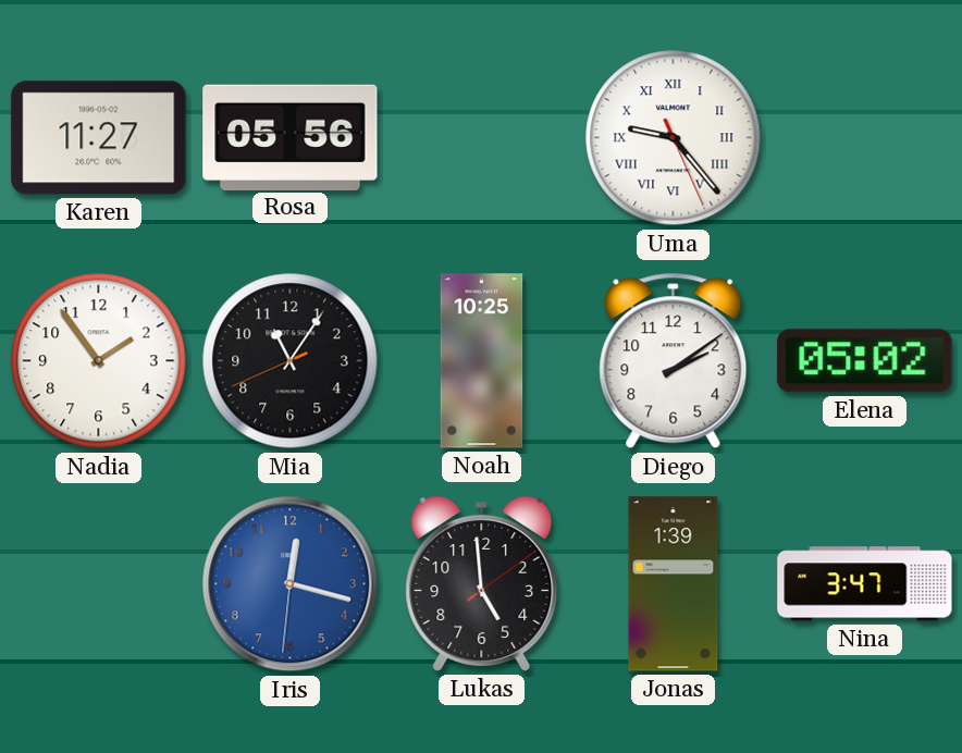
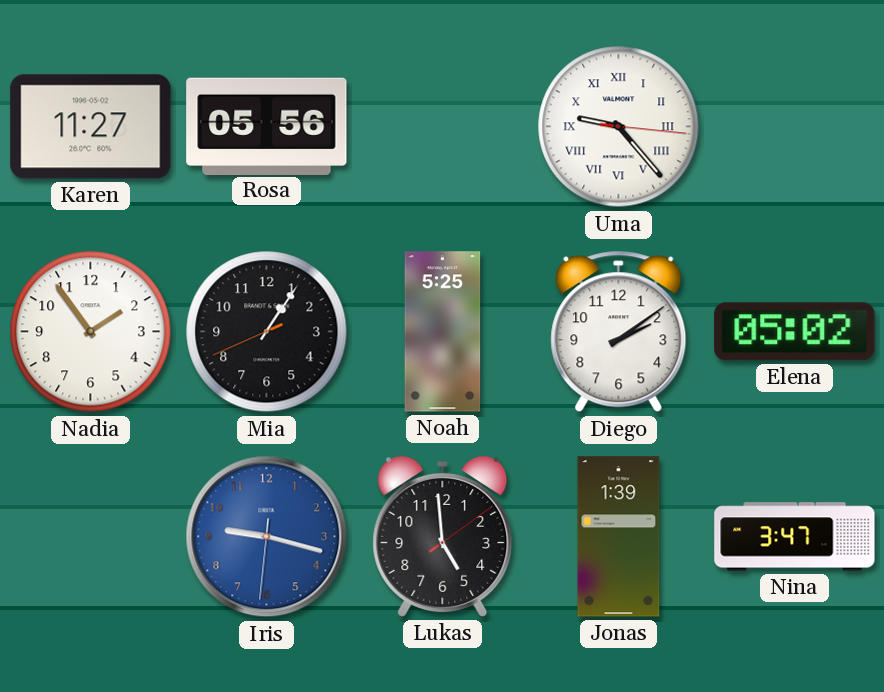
Uma: 9:23:26 -> 9:23:16 (619, 127)
Mia: 11:05 -> 1:05 (267, 332)
Noah: 10:25 -> 5:25 (443, 332)
Iris: 12:17 -> 9:17 (267, 537)
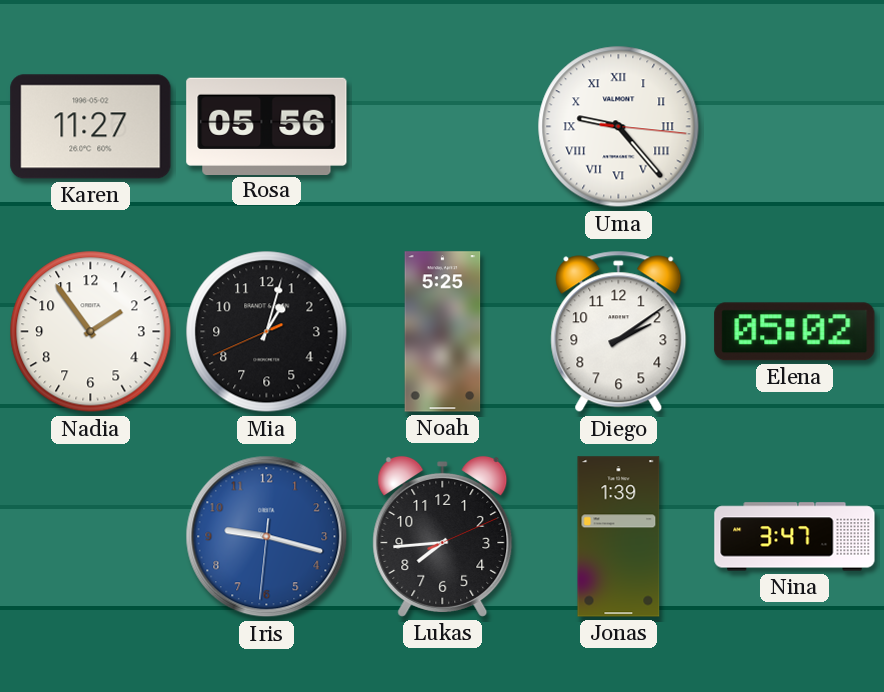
Mia: 1:05 -> 1:02 (267, 332)
Lukas: 4:59 -> 7:44 (443, 536)
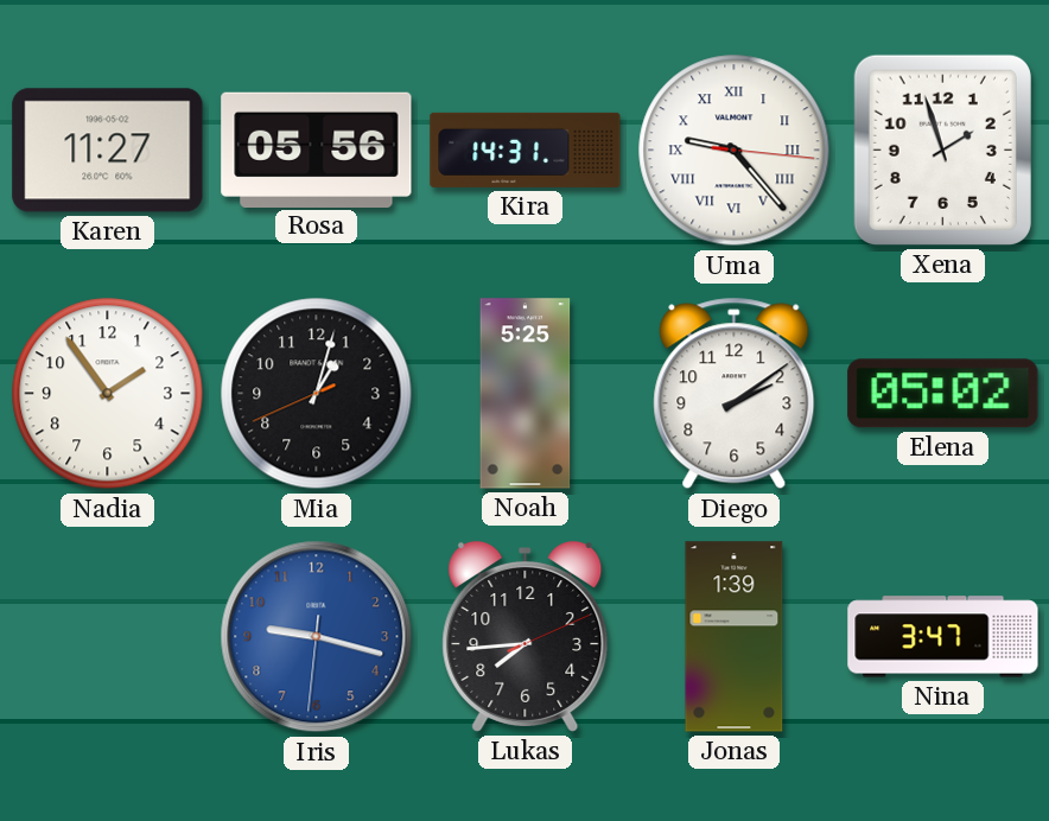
Kira: none -> 14:31 (526, 149)
Xena: none -> 1:57 (942, 149)
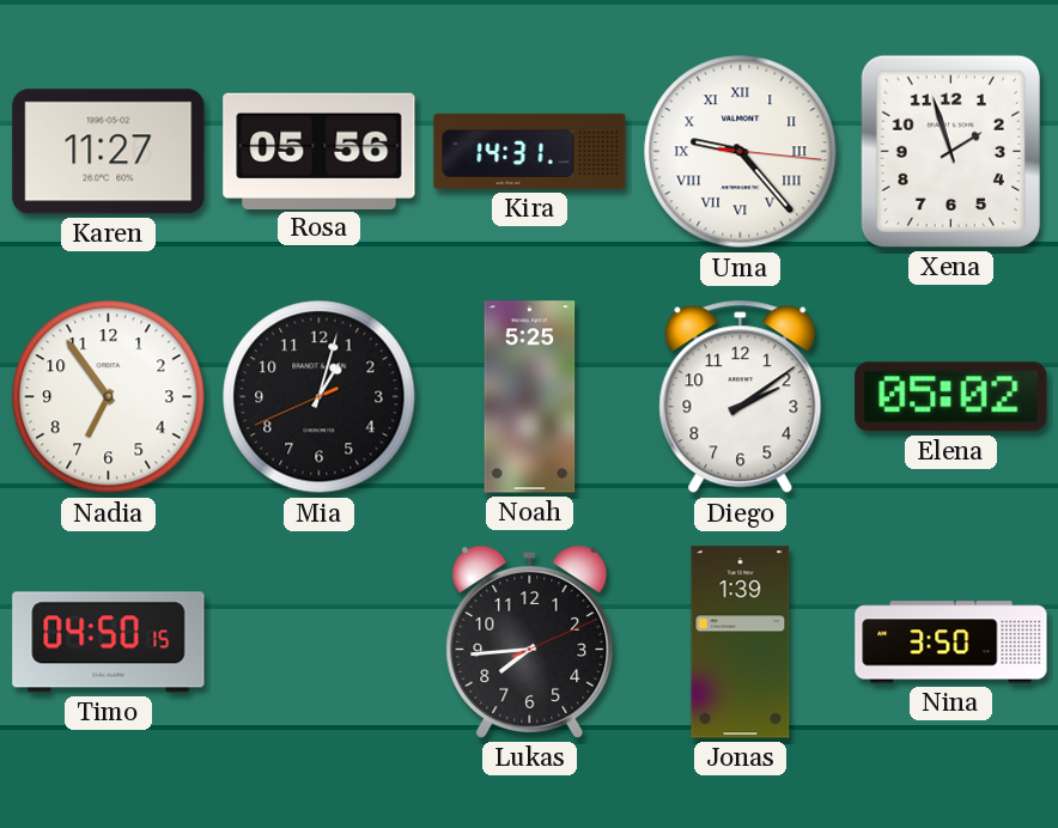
Nadia: 1:54 -> 6:54 (109, 397)
Timo: none -> 04:50 (109, 643)
Iris: 9:17 -> none (317, 637)
Nina: 3:47 -> 3:50 (951, 643)
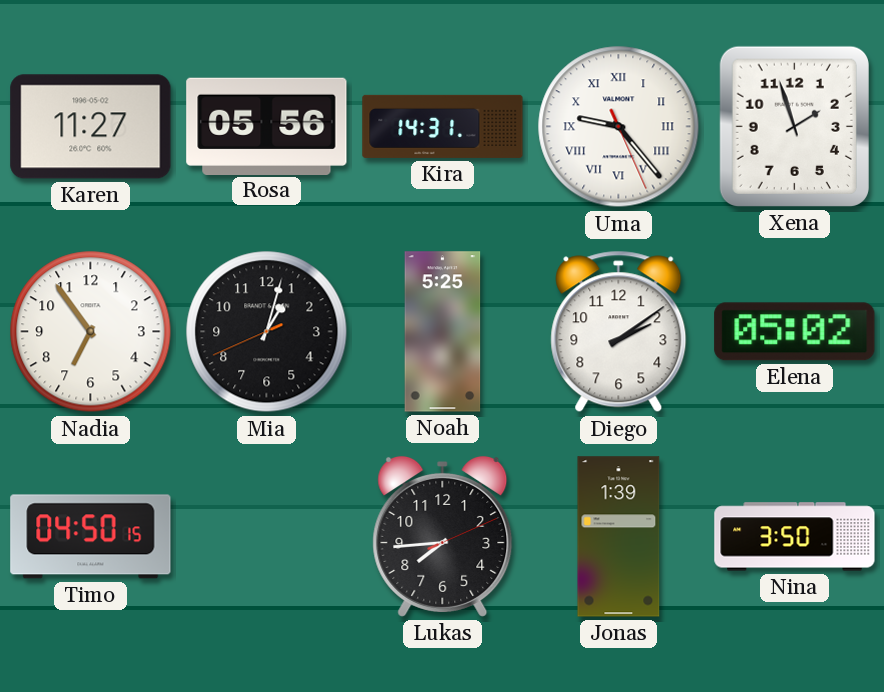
Uma: 9:23:16 -> 9:23:26 (619, 127)
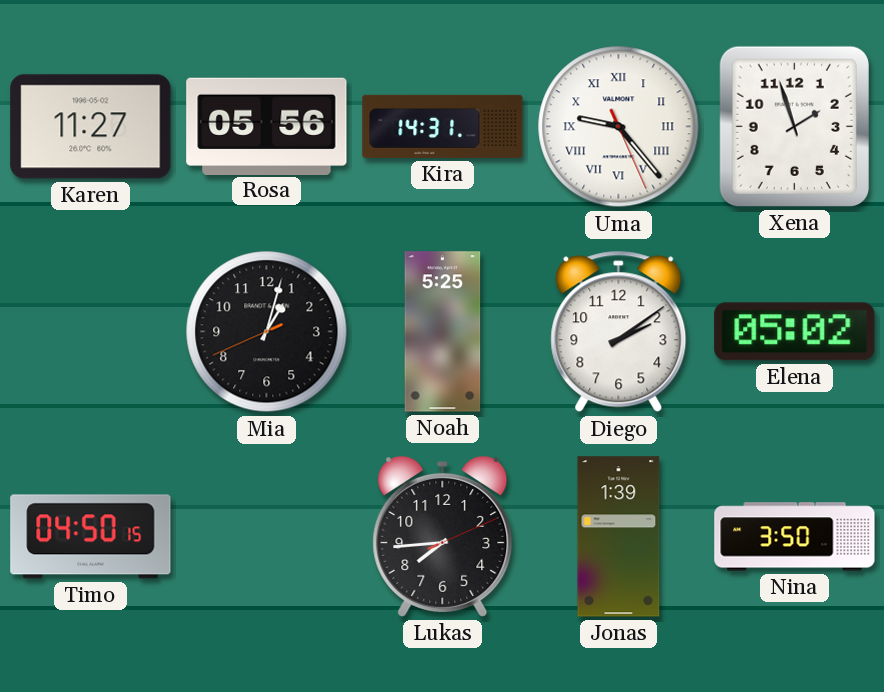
Nadia: 6:54 -> none (91, 332)
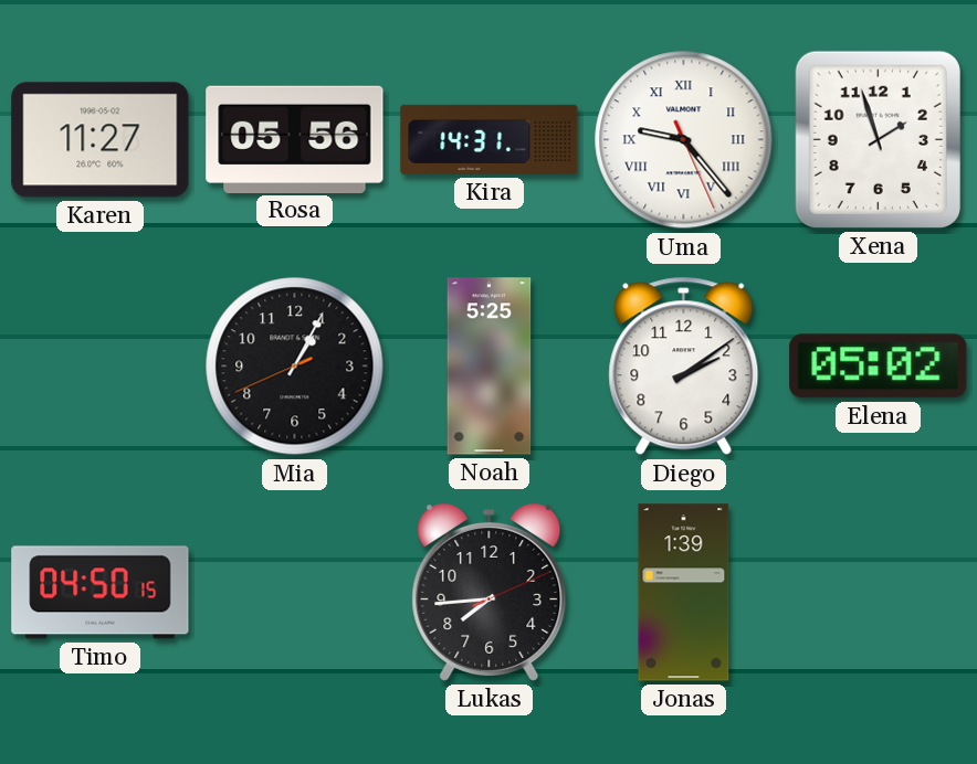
Mia: 1:02 -> 1:04 (295, 367)
Nina: 3:50 -> none (795, 537)
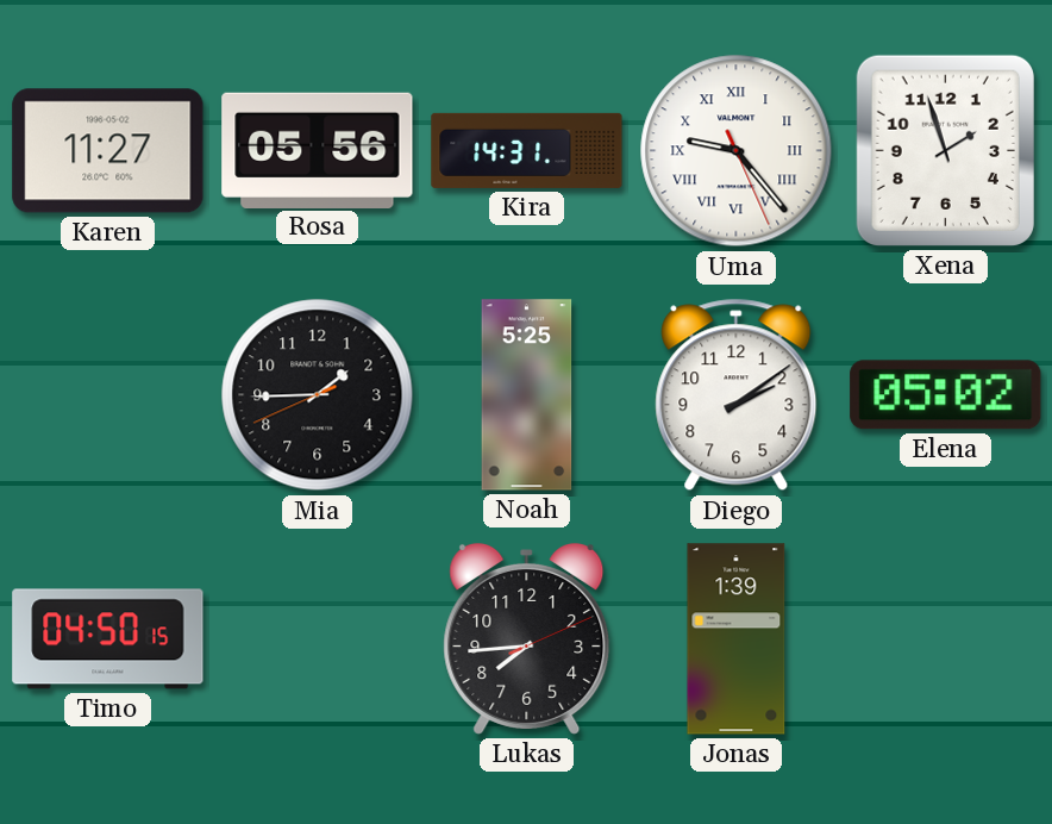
Mia: 1:04 -> 1:44 (318, 395)
